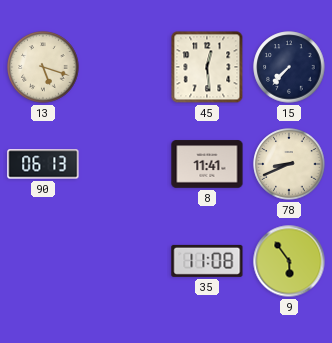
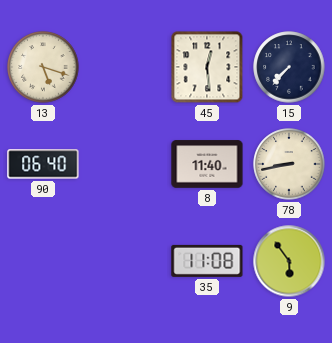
90: 06:13 -> 06:40 (43, 164)
8: 11:41 -> 11:40 (207, 164)
78: 8:41 -> 8:43 (289, 164)
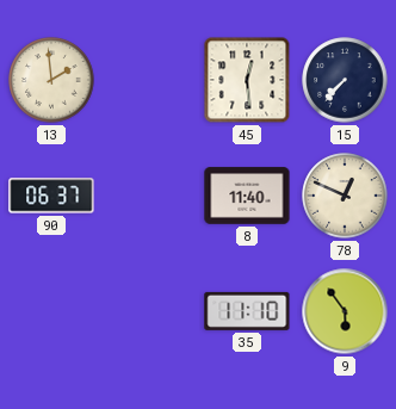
13: 5:18 -> 1:59 (51, 80)
90: 06:40 -> 06:37 (51, 196)
78: 8:43 -> 12:49 (345, 196)
35: 11:08 -> 11:10 (247, 311)
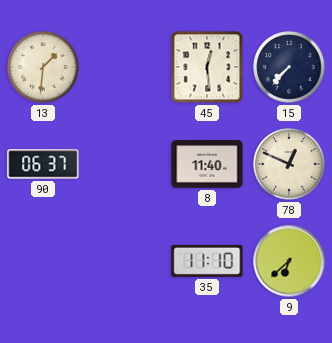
13: 1:59 -> 1:31 (43, 67)
9: 5:54 -> 6:38 (289, 261)
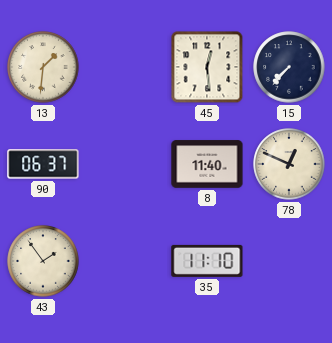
43: none -> 1:54 (43, 261)
9: 6:38 -> none (289, 261)
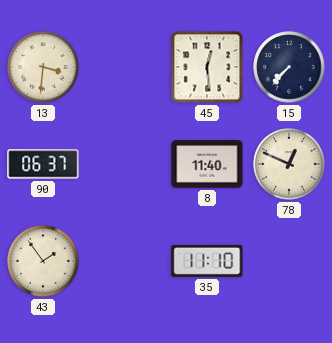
13: 1:31 -> 3:31 (43, 67)
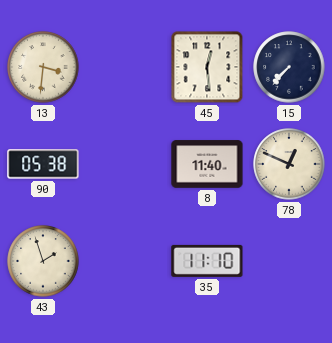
90: 06:37 -> 05:38 (43, 164)
43: 1:54 -> 1:57 (43, 261)
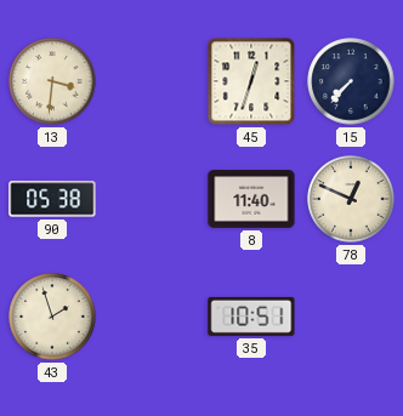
45: 12:29 -> 12:33 (251, 81)
35: 11:10 -> 10:51 (251, 317)
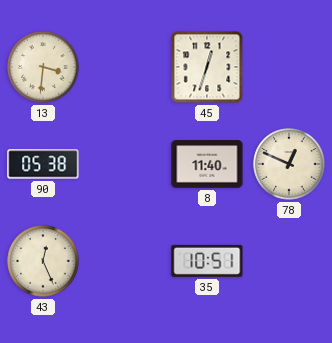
15: 7:37 -> none (351, 81)
43: 1:57 -> 12:26 (43, 261)
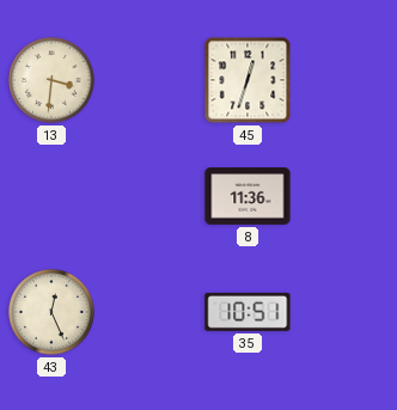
90: 05:38 -> none (43, 164)
8: 11:40 -> 11:36 (248, 196)
78: 12:49 -> none (289, 164)
